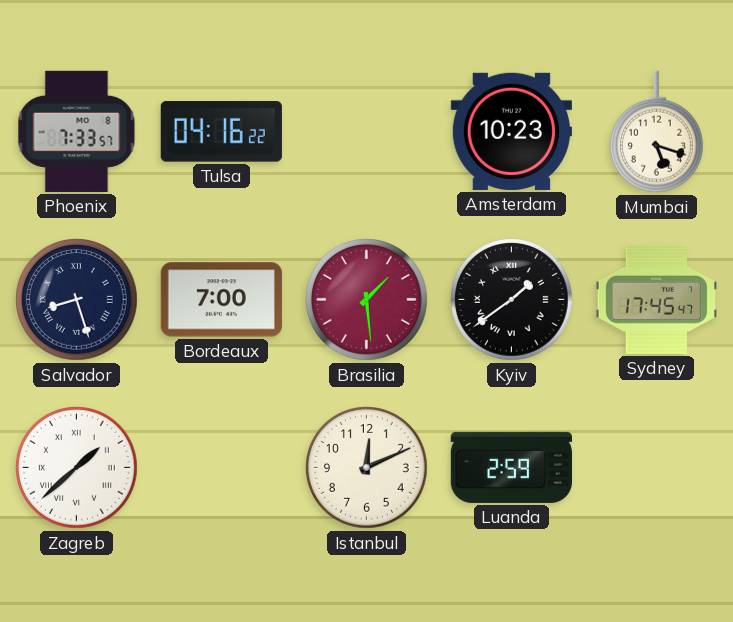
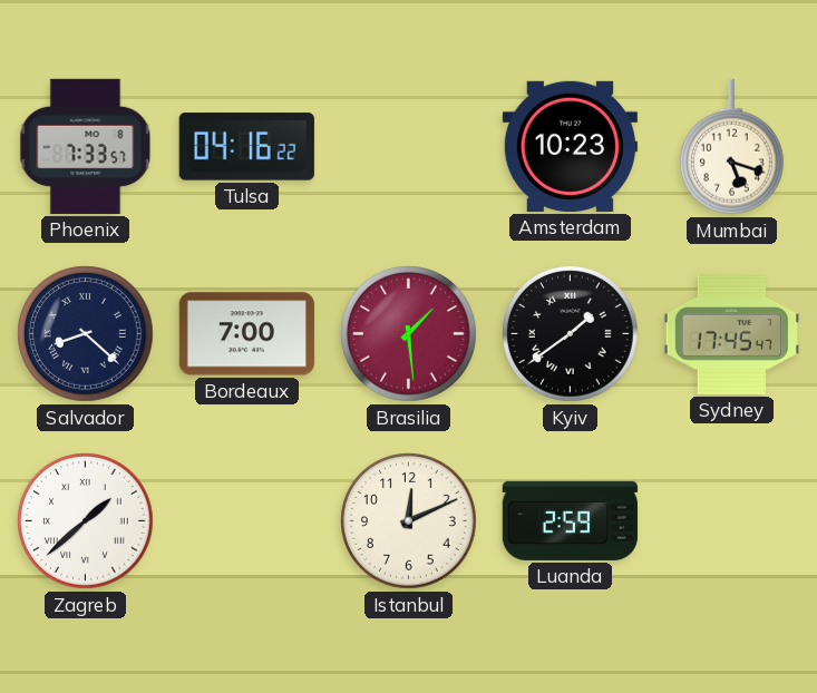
Salvador: 8:27 -> 8:22 (86, 334)
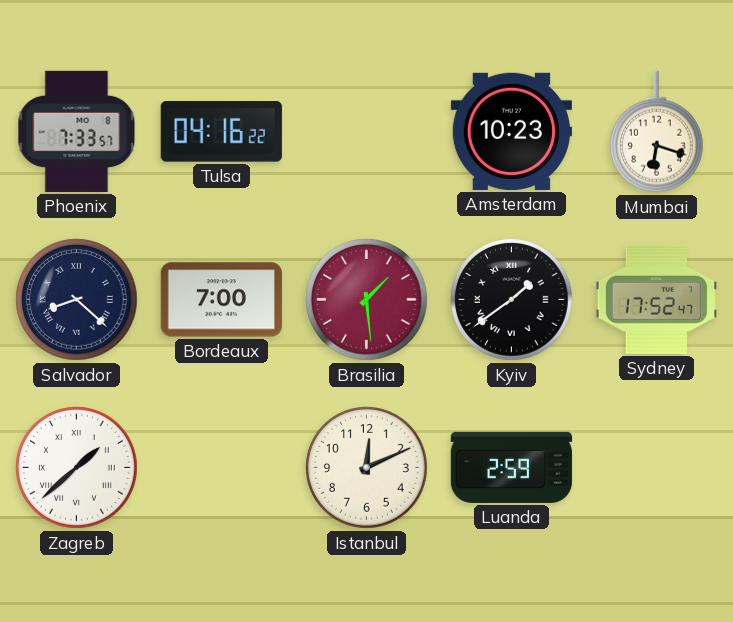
Mumbai: 5:18 -> 6:18 (656, 132)
Sydney: 17:45 -> 17:52 (656, 299)
